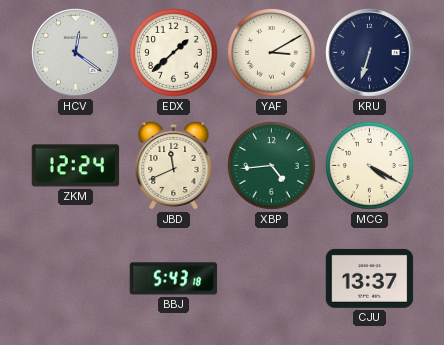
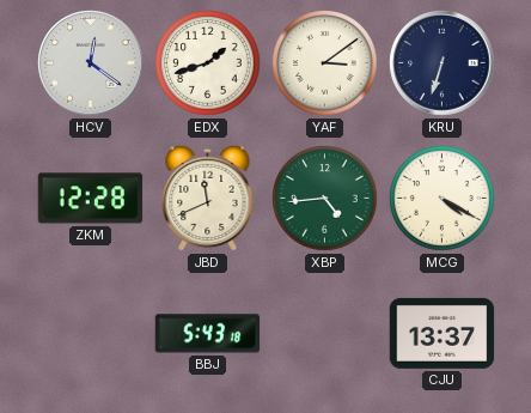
EDX: 1:38 -> 1:42 (208, 63)
YAF: 3:10 -> 3:09 (325, 63)
ZKM: 12:24 -> 12:28 (91, 199)
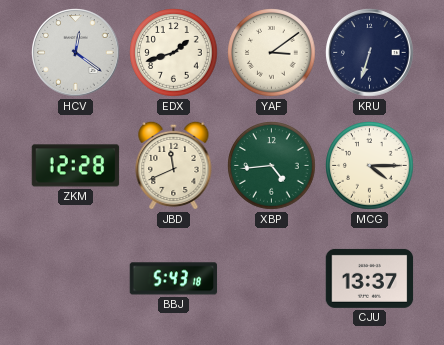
MCG: 4:20 -> 4:15 (370, 166)
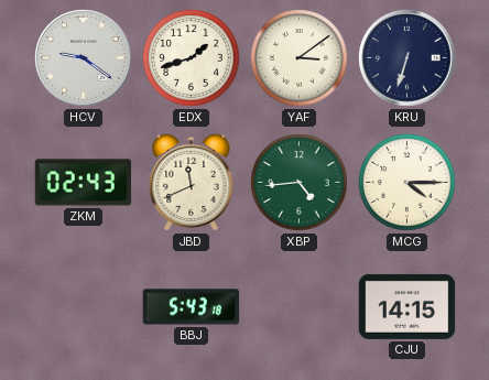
HCV: 12:21 -> 9:21 (84, 58)
ZKM: 12:28 -> 02:43 (84, 183)
CJU: 13:37 -> 14:15 (407, 306)
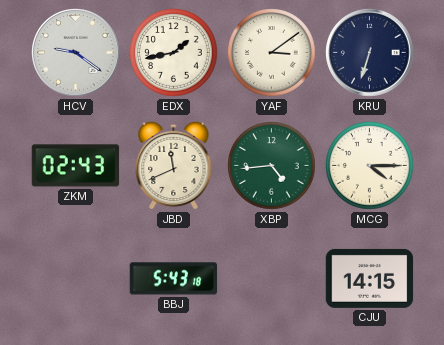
EDX: 1:42 -> 1:43 (174, 53)
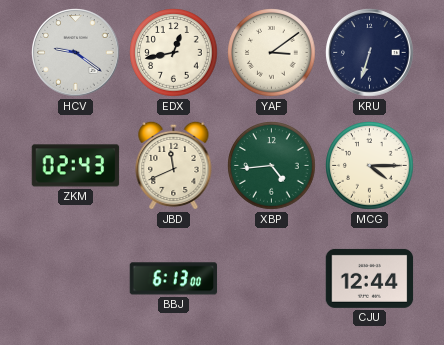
EDX: 1:43 -> 12:43 (174, 53)
BBJ: 5:43 -> 6:13 (174, 279)
CJU: 14:15 -> 12:44 (370, 278)
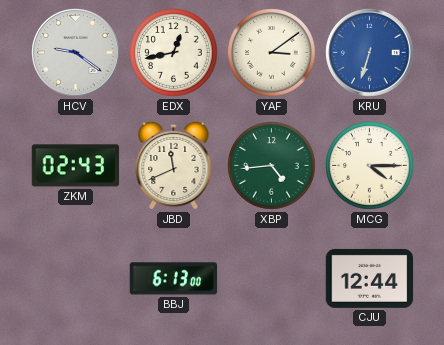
KRU dial: navy -> blue (370, 53)
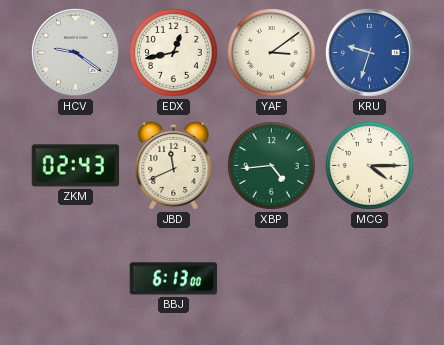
KRU: 6:33 -> 9:33 (370, 53)
CJU: 12:44 -> none (370, 278)
